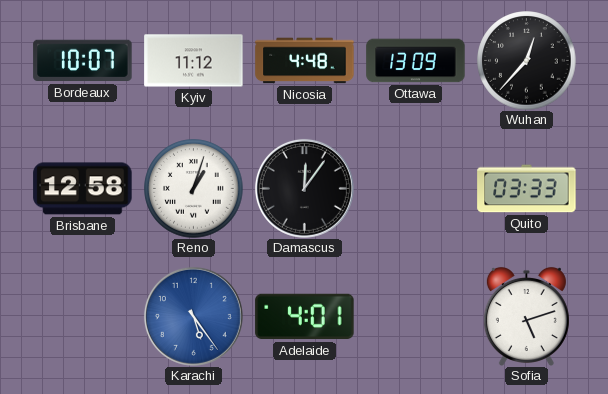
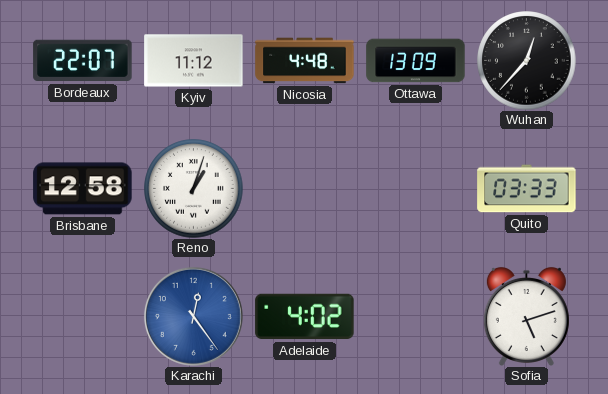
Bordeaux: 10:07 -> 22:07 (83, 61)
Damascus: 12:06 -> none (304, 188)
Karachi: 5:24 -> 12:24 (193, 316)
Adelaide: 4:01 -> 4:02 (305, 317)
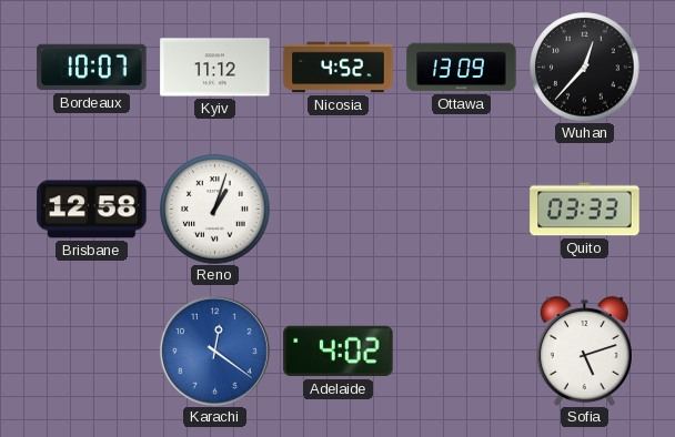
Bordeaux: 22:07 -> 10:07 (92, 68)
Nicosia: 4:48 -> 4:52 (339, 68)
Karachi: 12:24 -> 12:21 (214, 350)
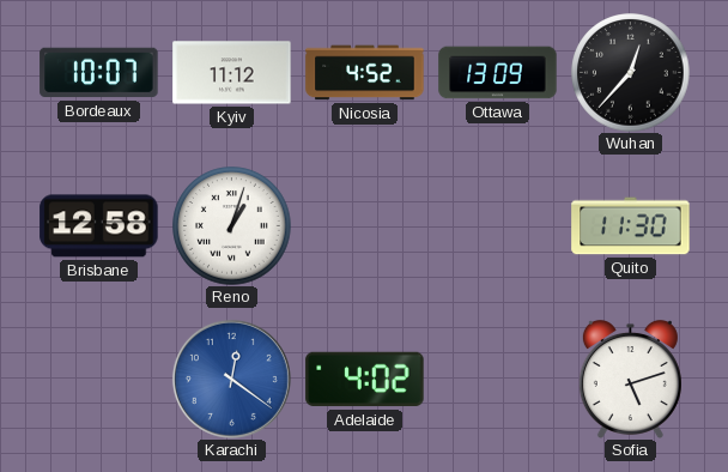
Quito: 03:33 -> 11:30 (631, 226)
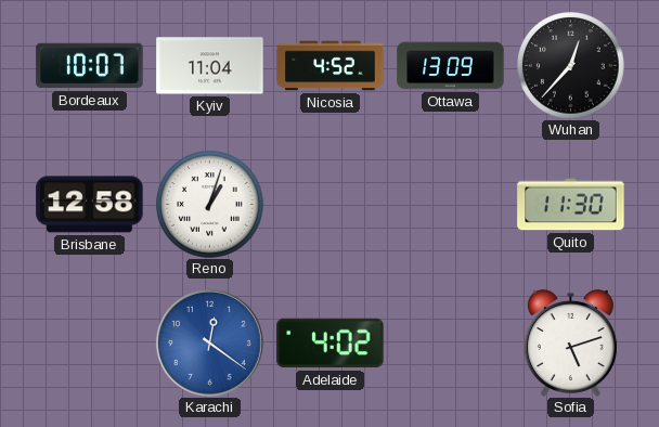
Kyiv: 11:12 -> 11:04 (210, 66)
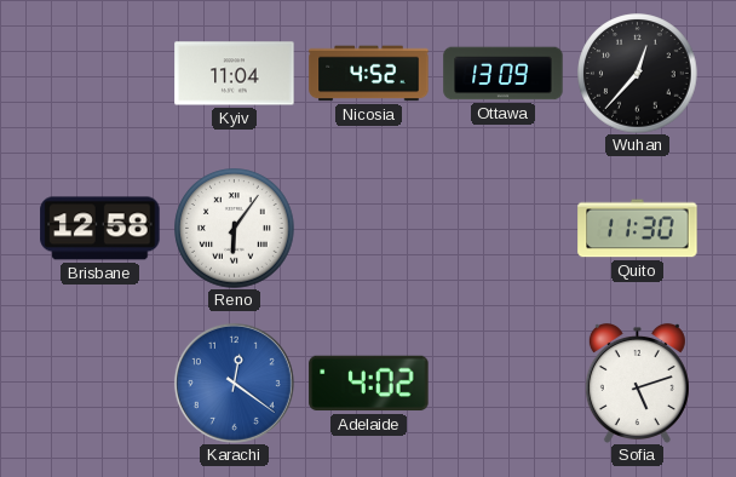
Bordeaux: 10:07 -> none (90, 66)
Reno: 1:03 -> 6:06 (235, 229)
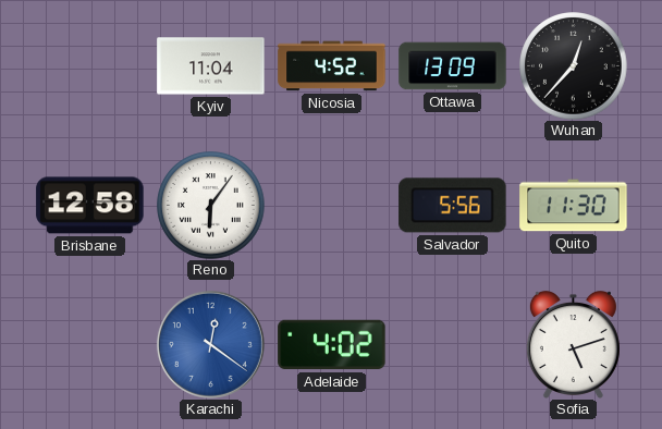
Salvador: none -> 5:56 (453, 206)
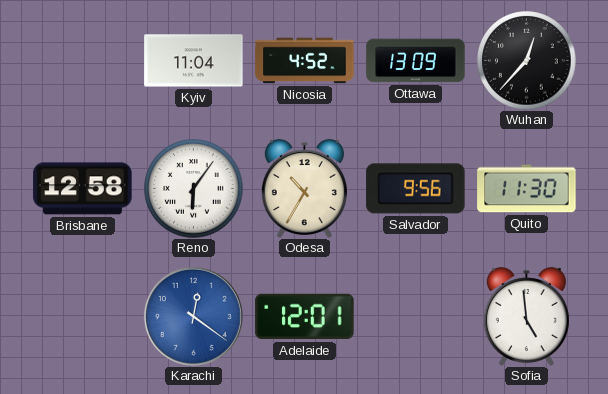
Odesa: none -> 10:35 (304, 188)
Salvador: 5:56 -> 9:56 (416, 189)
Adelaide: 4:02 -> 12:01 (305, 317)
Sofia: 5:12 -> 4:59 (526, 316)
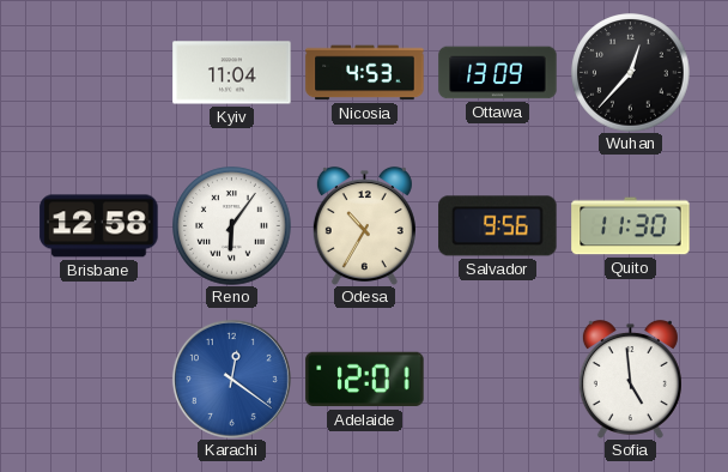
Nicosia: 4:52 -> 4:53 (365, 73)
